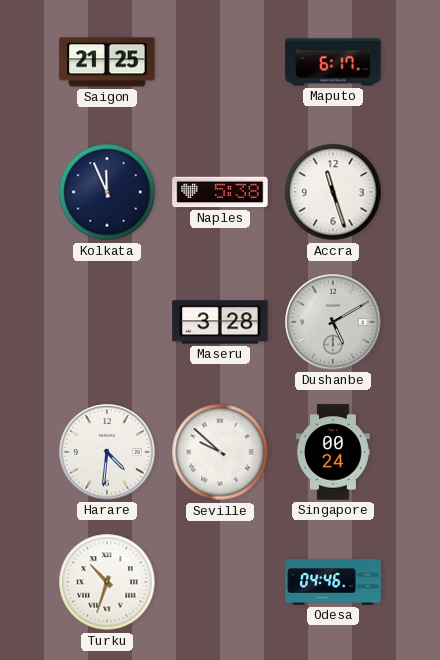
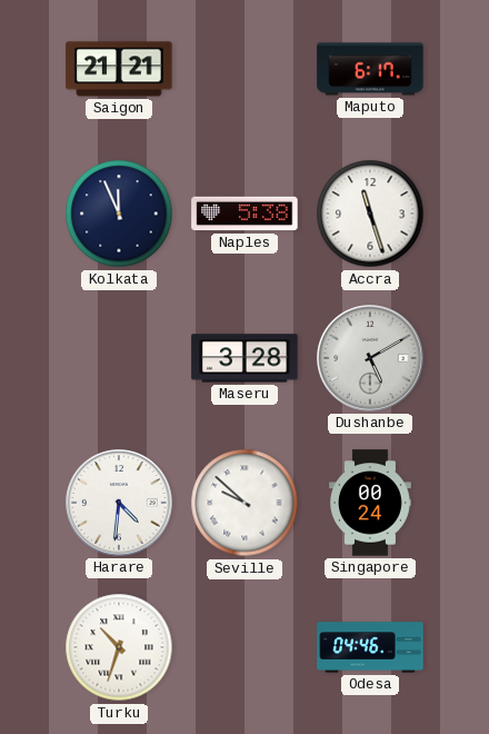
Saigon: 21:25 -> 21:21 (119, 69)
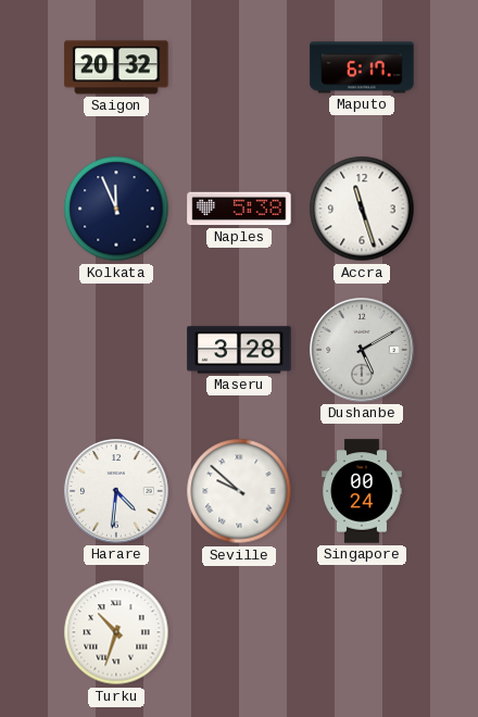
Saigon: 21:21 -> 20:32 (116, 67)
Odesa: 04:46 -> none (370, 647)
